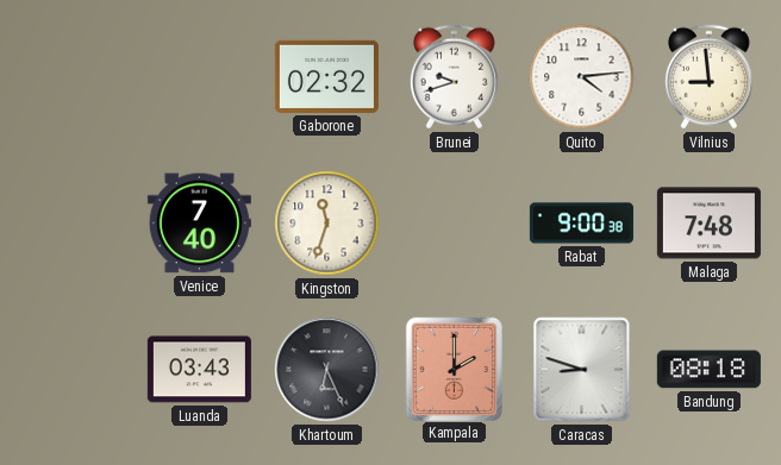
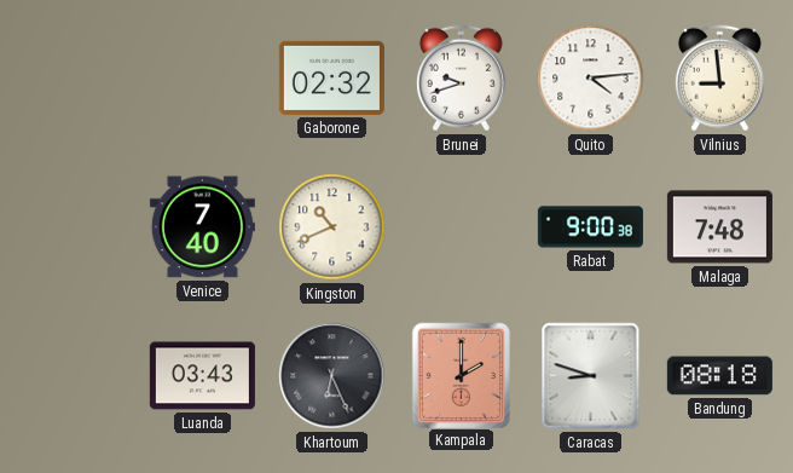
Kingston: 11:33 -> 10:41 (332, 227)
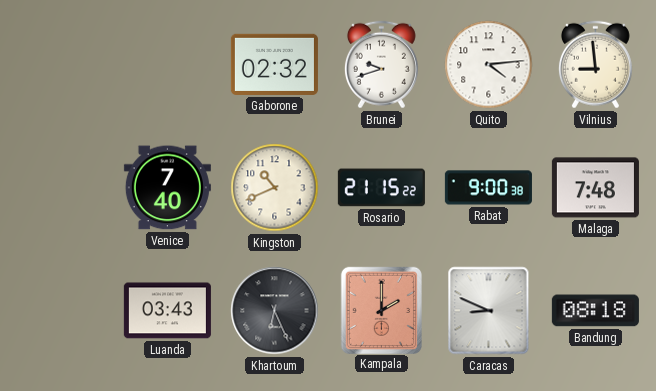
Rosario: none -> 21:15 (381, 188)
Caracas: 8:48 -> 8:49 (489, 311)
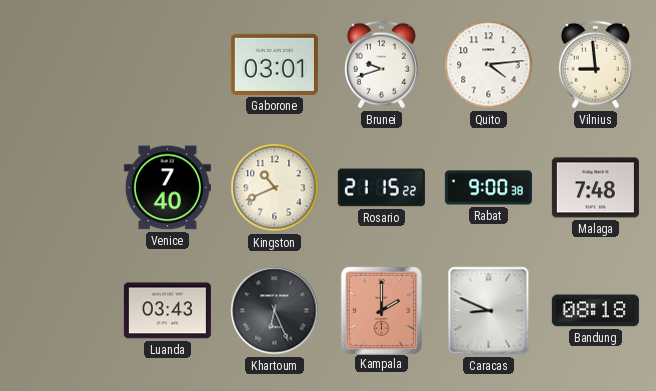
Gaborone: 02:32 -> 03:01 (274, 64)
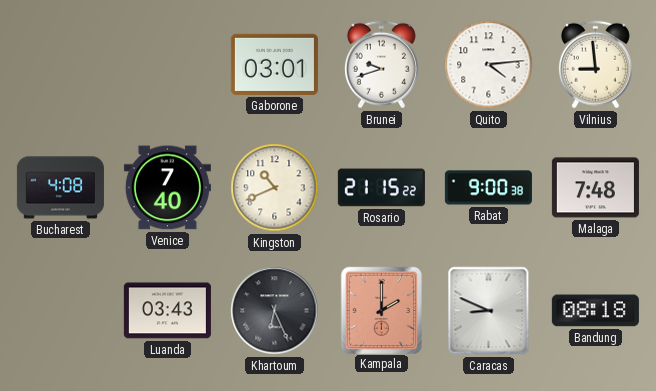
Bucharest: none -> 4:08 (60, 188)
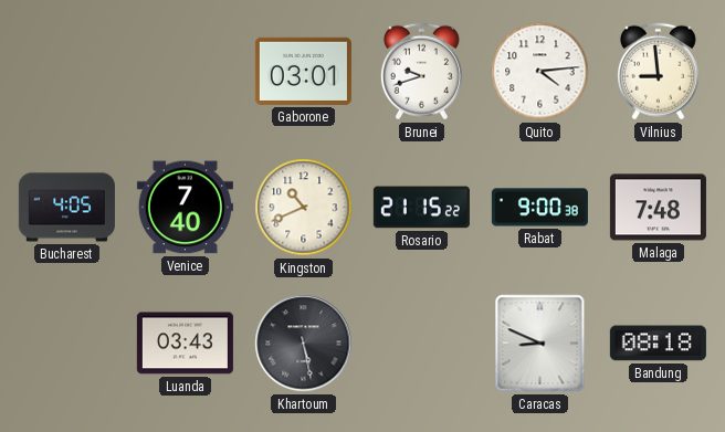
Bucharest: 4:08 -> 4:05 (66, 208)
Khartoum: 6:26 -> 5:28 (304, 344)
Kampala: 2:00 -> none (381, 310)
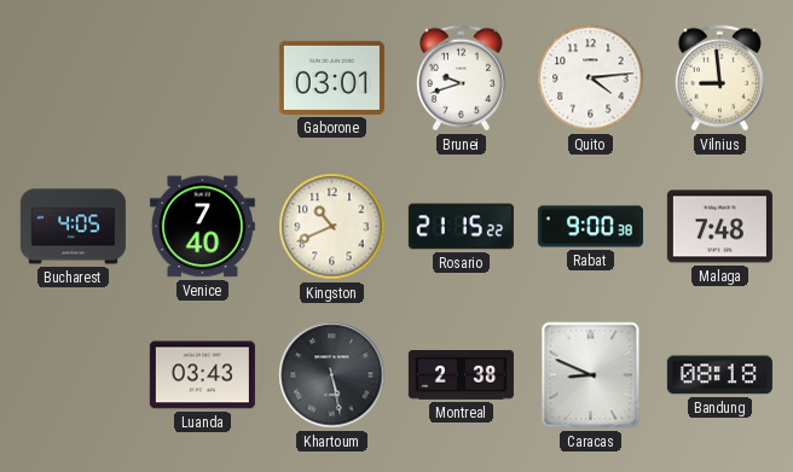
Montreal: none -> 2:38 (461, 375)
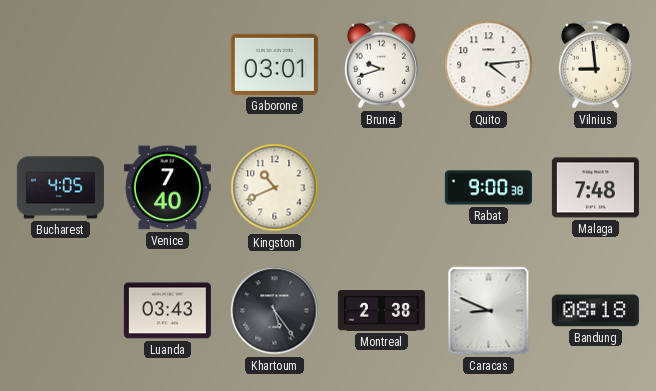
Rosario: 21:15 -> none (461, 227)
Khartoum: 5:28 -> 5:24 (275, 311)
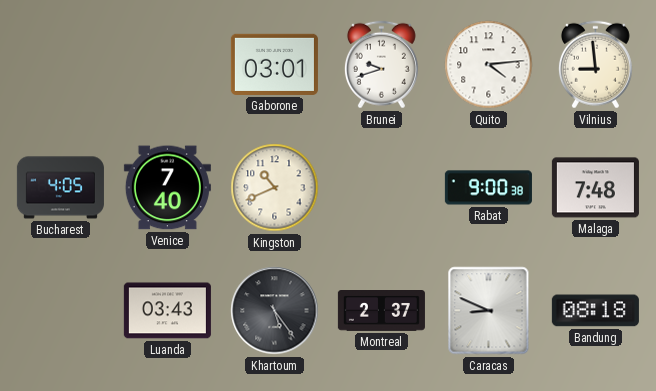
Montreal: 2:38 -> 2:37 (381, 311)
